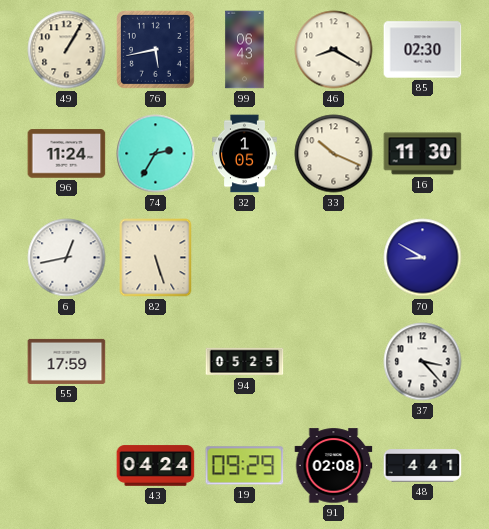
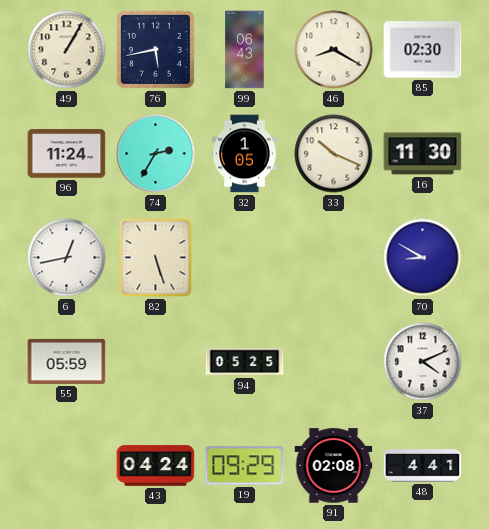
55: 17:59 -> 05:59 (67, 361)
37: 3:23 -> 4:11 (423, 362)
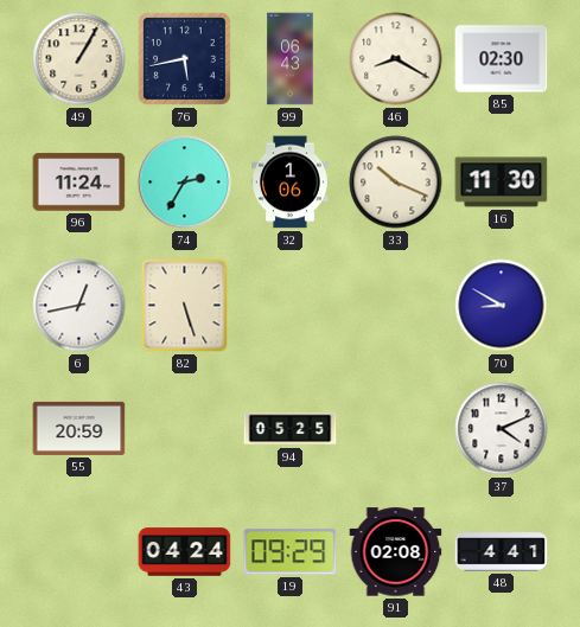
32: 1:05 -> 1:06 (291, 183)
55: 05:59 -> 20:59 (79, 428)
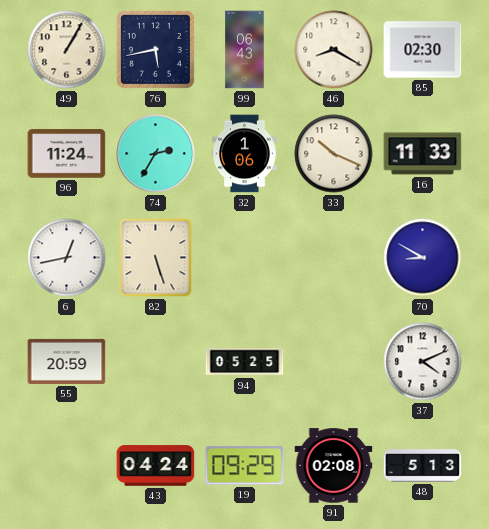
16: 11:30 -> 11:33 (423, 154)
48: 4:41 -> 5:13 (423, 466)
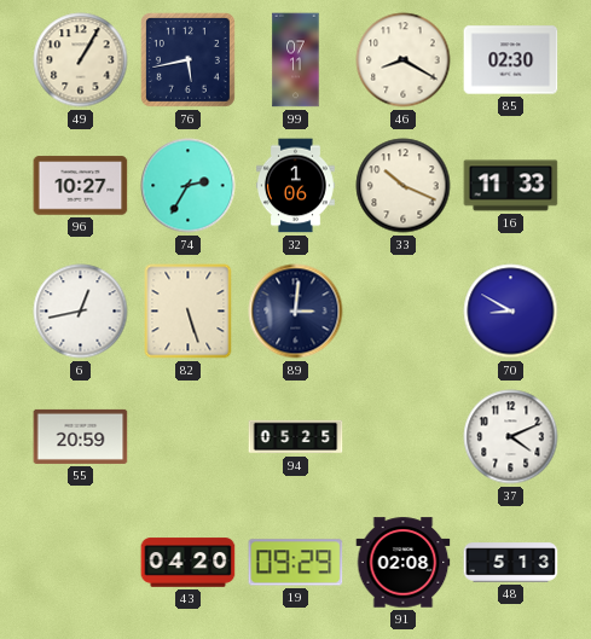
99: 06:43 -> 07:11 (296, 60)
96: 11:24 -> 10:27 (81, 186)
89: none -> 3:01 (296, 312)
43: 04:24 -> 04:20 (189, 563)
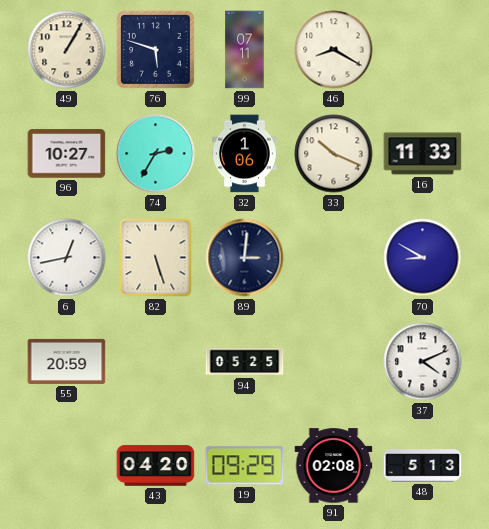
76: 5:43 -> 5:48 (155, 49)
85: 02:30 -> none (511, 60)
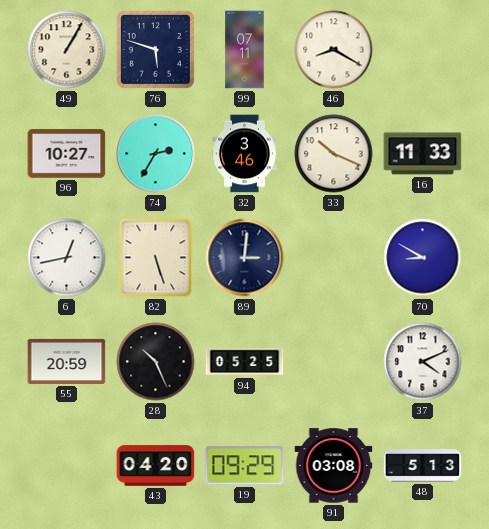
32: 1:06 -> 3:46 (245, 154)
28: none -> 10:26 (156, 362)
91: 02:08 -> 03:08 (334, 466)
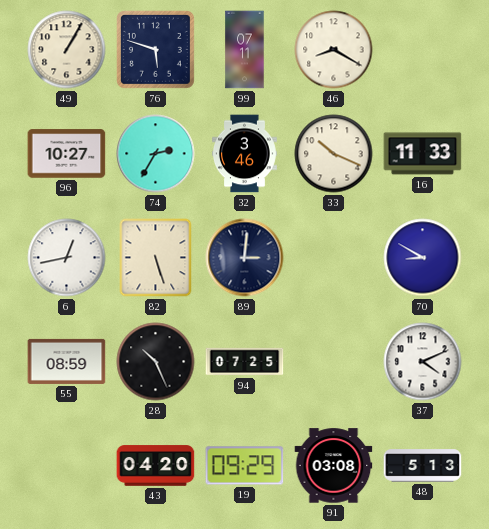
55: 20:59 -> 08:59 (67, 361)
94: 05:25 -> 07:25 (245, 362)
